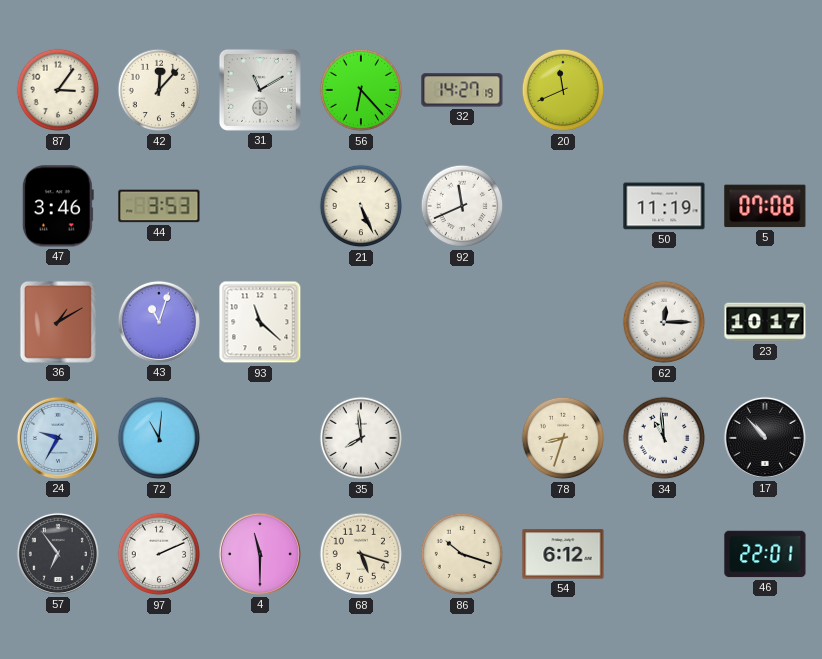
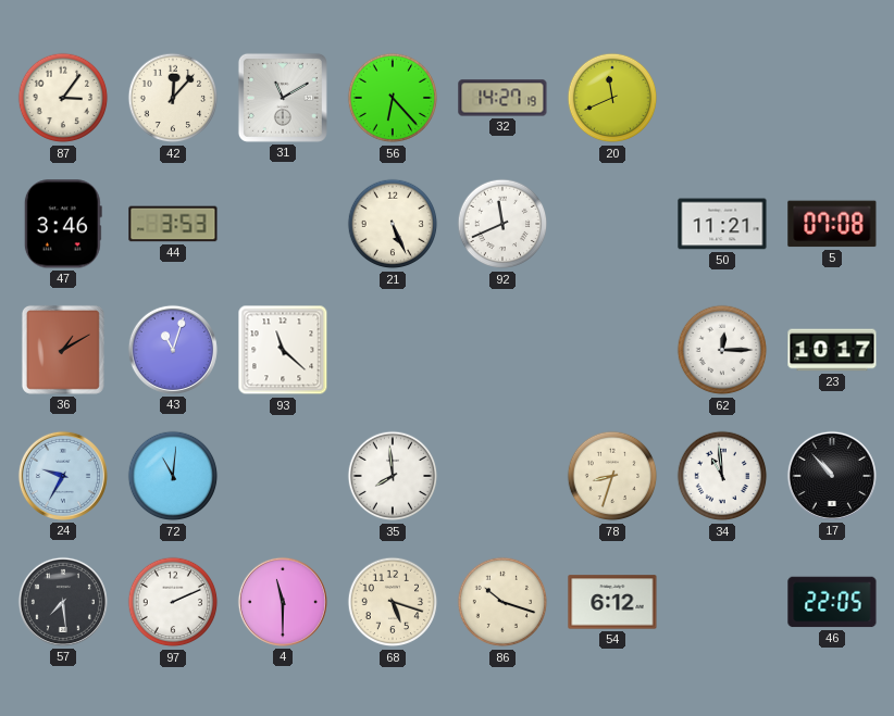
50: 11:19 -> 11:21 (722, 224)
57: 6:54 -> 7:29 (63, 602)
46: 22:01 -> 22:05 (832, 602)
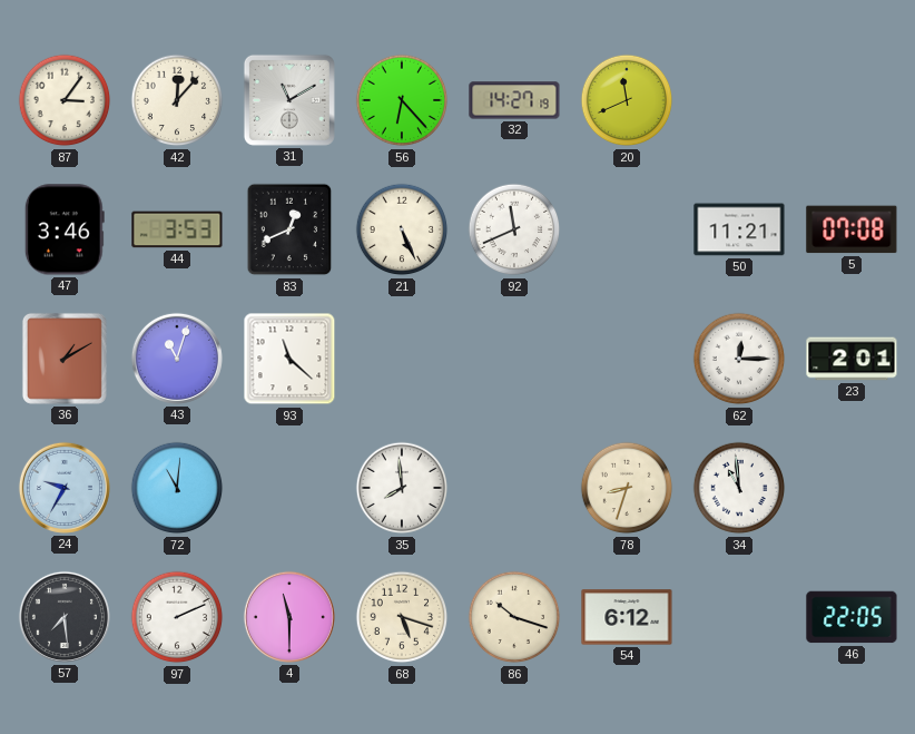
83: none -> 12:41 (289, 229)
23: 10:17 -> 2:01 (852, 359)
17: 10:53 -> none (832, 476)
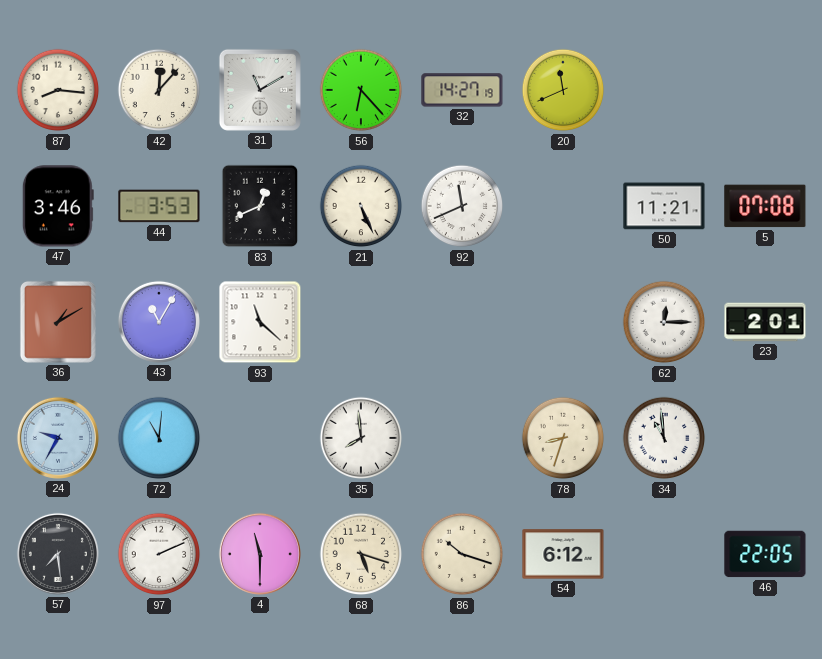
87: 3:06 -> 8:16 (58, 90)
43: 11:03 -> 11:05 (159, 322)
